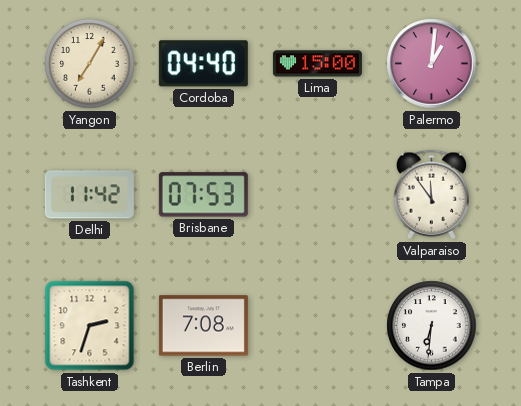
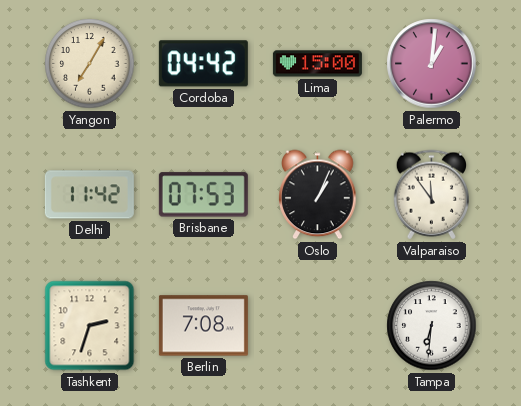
Cordoba: 04:40 -> 04:42 (203, 64)
Oslo: none -> 1:04 (318, 195)
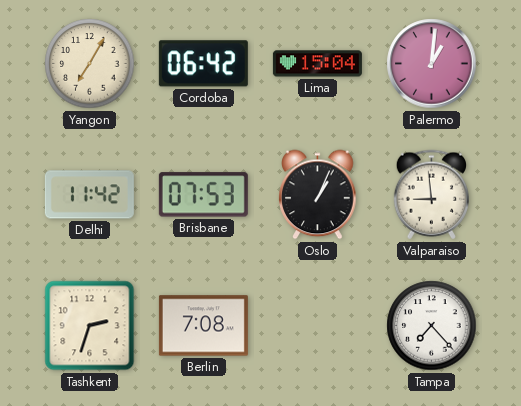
Cordoba: 04:42 -> 06:42 (203, 64)
Lima: 15:00 -> 15:04 (317, 64)
Valparaiso: 11:54 -> 8:59 (431, 195)
Tampa: 6:31 -> 7:23 (432, 326)
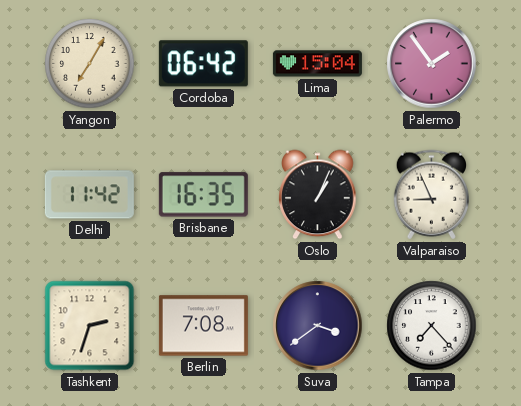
Palermo: 1:01 -> 1:54 (432, 64)
Brisbane: 07:53 -> 16:35 (203, 195)
Valparaiso: 8:59 -> 8:56 (431, 195)
Suva: none -> 3:39 (318, 326)
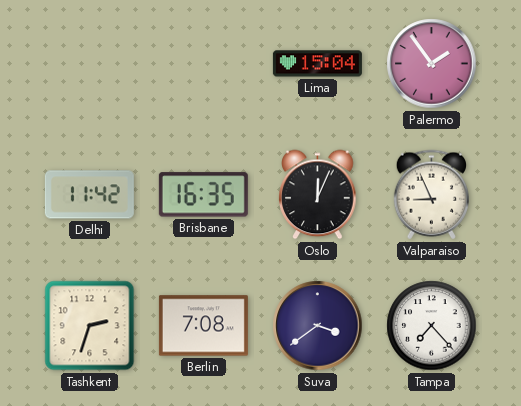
Yangon: 7:05 -> none (90, 64)
Cordoba: 06:42 -> none (203, 64)
Oslo: 1:04 -> 12:04 (318, 195)
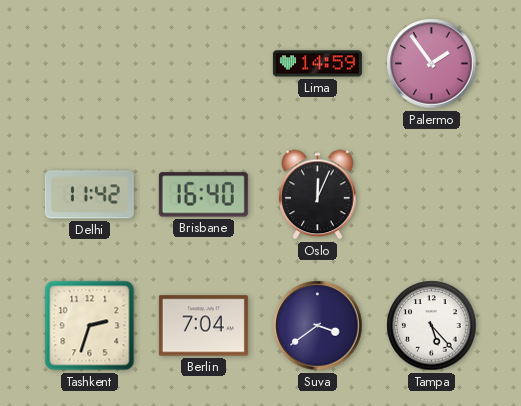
Lima: 15:04 -> 14:59 (317, 64)
Brisbane: 16:35 -> 16:40 (203, 195)
Valparaiso: 8:56 -> none (431, 195)
Berlin: 7:08 -> 7:04 (203, 326)
Tampa: 7:23 -> 5:23 (432, 326)
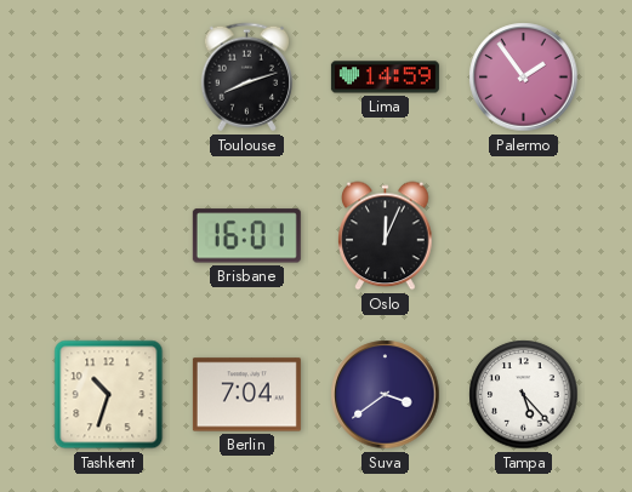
Toulouse: none -> 8:12 (246, 78)
Delhi: 11:42 -> none (89, 195)
Brisbane: 16:40 -> 16:01 (246, 236)
Tashkent: 2:33 -> 10:33 (109, 395)
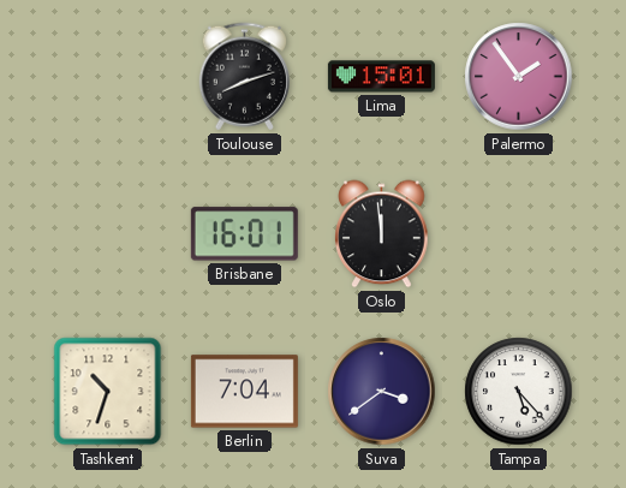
Lima: 14:59 -> 15:01 (381, 77)
Oslo: 12:04 -> 11:59 (382, 234)
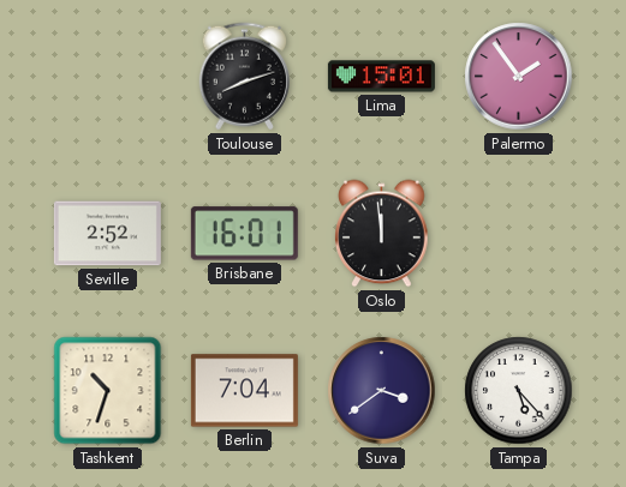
Seville: none -> 2:52 (107, 234)
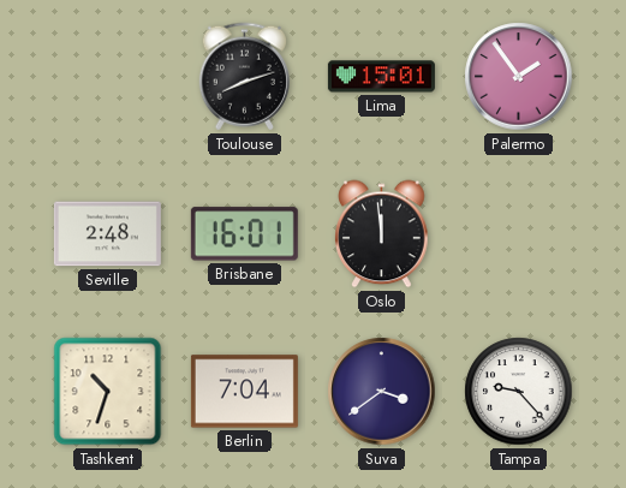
Seville: 2:52 -> 2:48 (107, 234)
Tampa: 5:23 -> 9:23 (519, 392)
